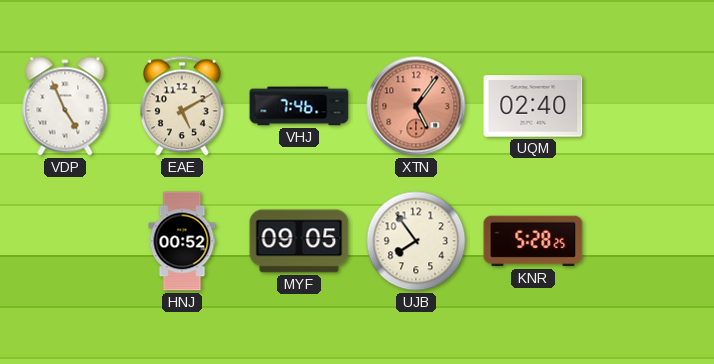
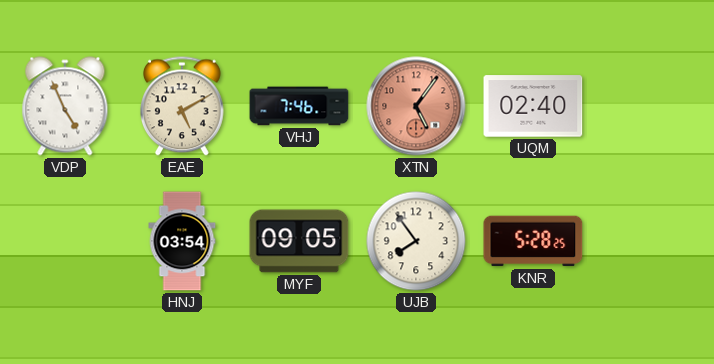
HNJ: 00:52 -> 03:54 (182, 241)
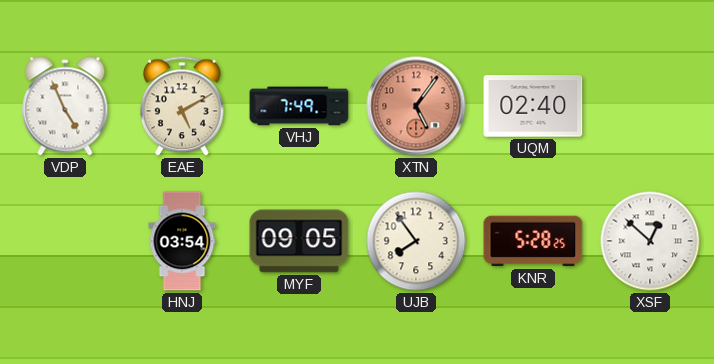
VHJ: 7:46 -> 7:49 (299, 106)
XSF: none -> 12:52 (650, 241)
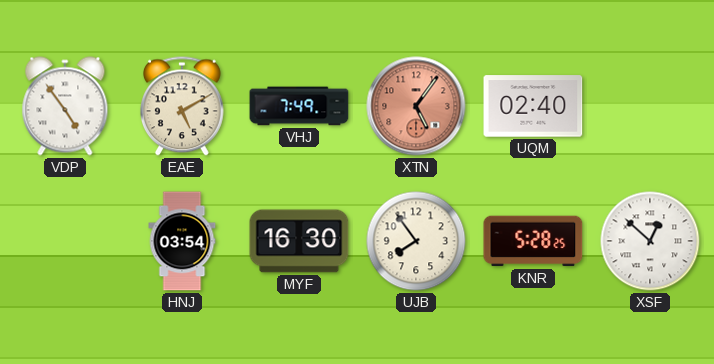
VDP: 4:56 -> 4:54 (65, 106)
MYF: 09:05 -> 16:30 (299, 241)
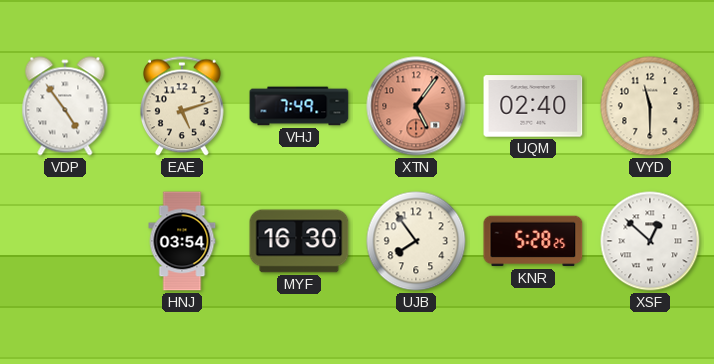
EAE: 5:10 -> 5:12 (183, 106)
VYD: none -> 11:30 (650, 106)
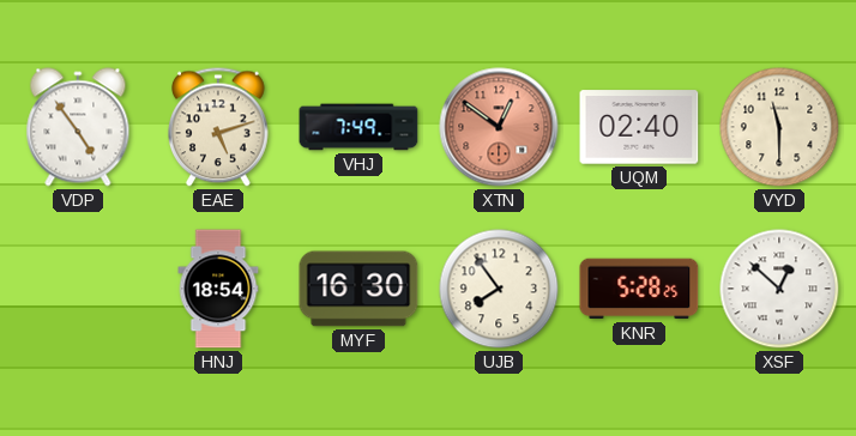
XTN: 5:06 -> 12:51 (499, 127)
HNJ: 03:54 -> 18:54 (218, 289)
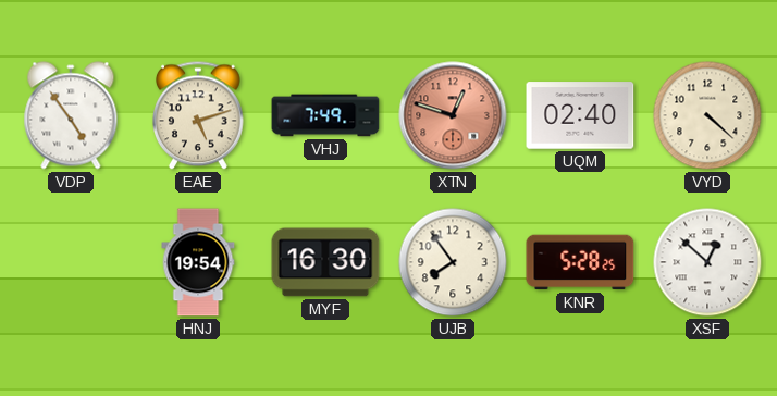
XTN: 12:51 -> 12:48 (453, 115)
VYD: 11:30 -> 4:22 (707, 115)
HNJ: 18:54 -> 19:54 (198, 262)
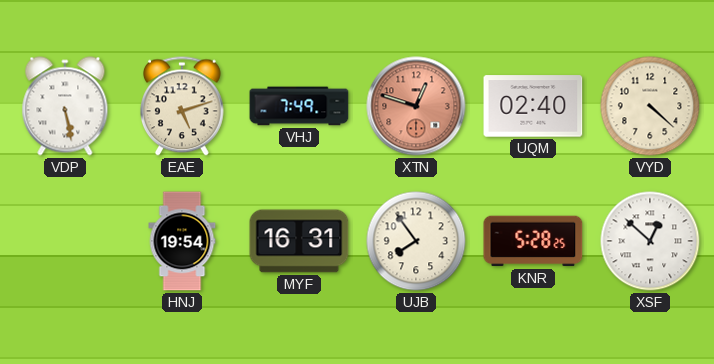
VDP: 4:54 -> 5:28 (65, 106)
MYF: 16:30 -> 16:31 (299, 241)
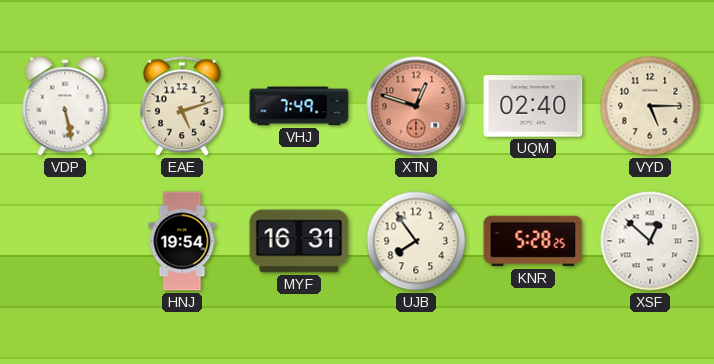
VYD: 4:22 -> 5:15 (650, 106)
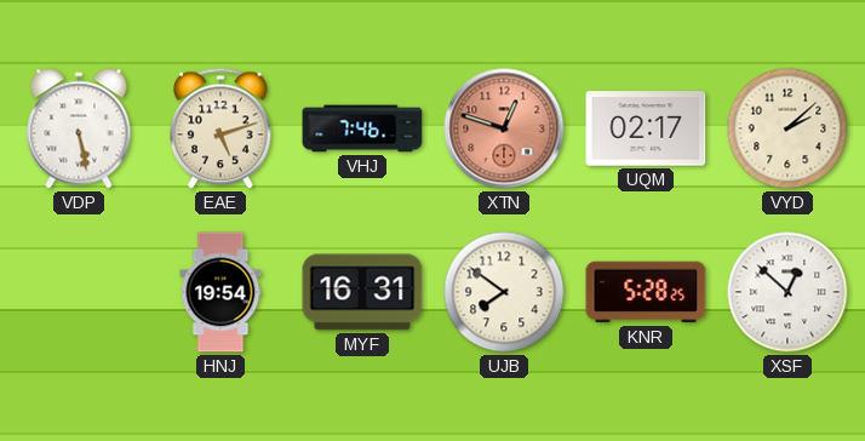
VHJ: 7:49 -> 7:46 (362, 128)
UQM: 02:40 -> 02:17 (646, 128)
VYD: 5:15 -> 2:08 (787, 128)
UJB: 7:54 -> 7:51 (504, 292)
